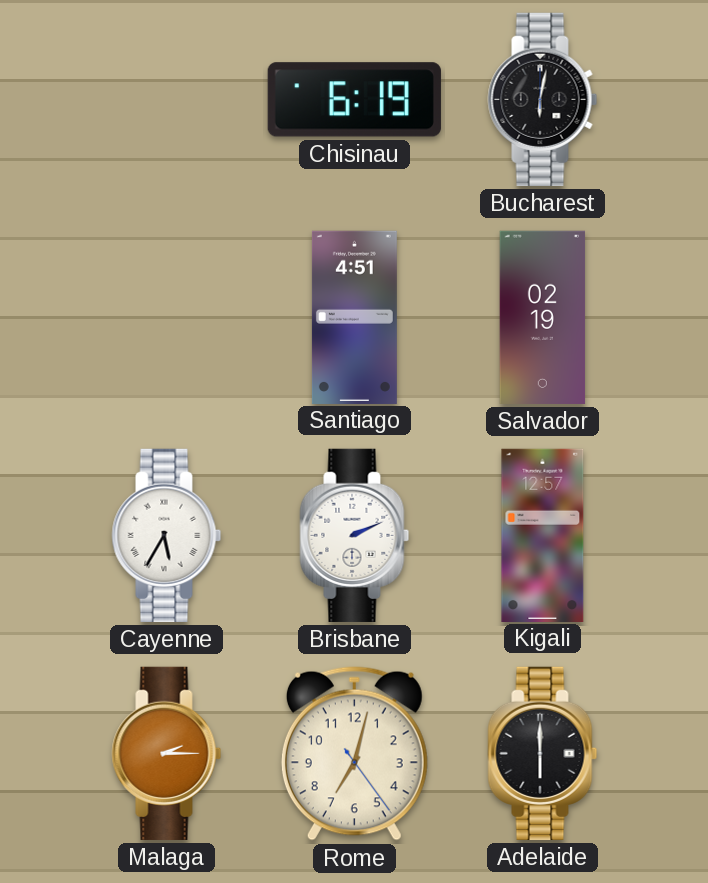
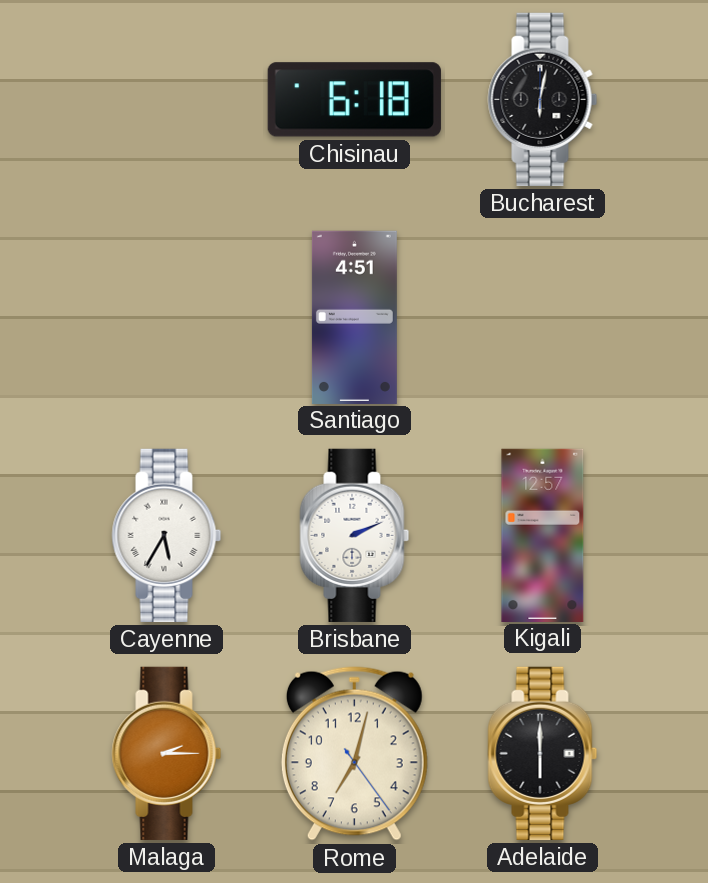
Chisinau: 6:19 -> 6:18 (354, 100)
Salvador: 02:19 -> none (543, 317)
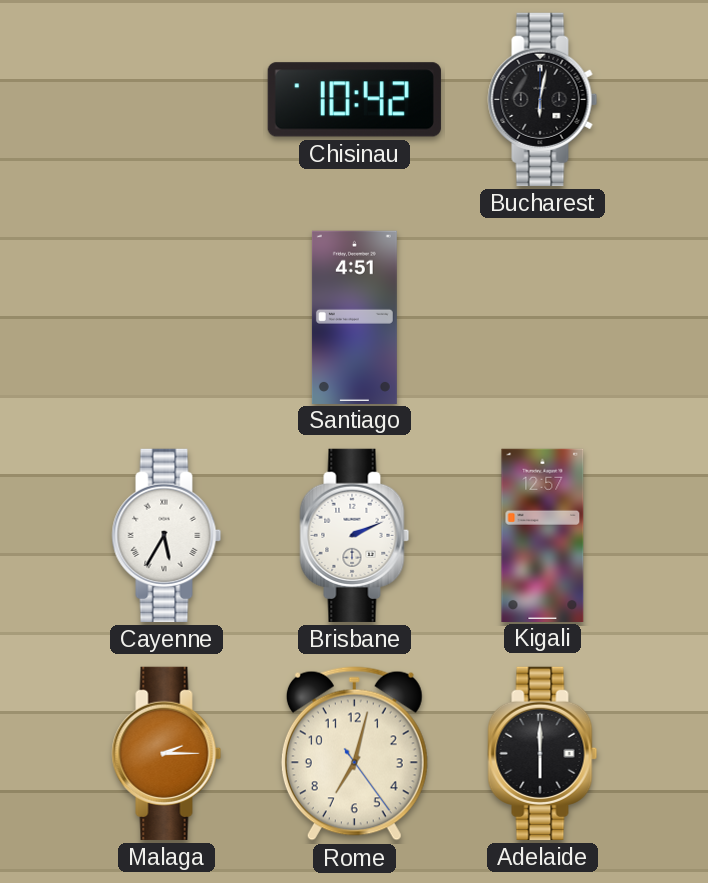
Chisinau: 6:18 -> 10:42 (354, 100)
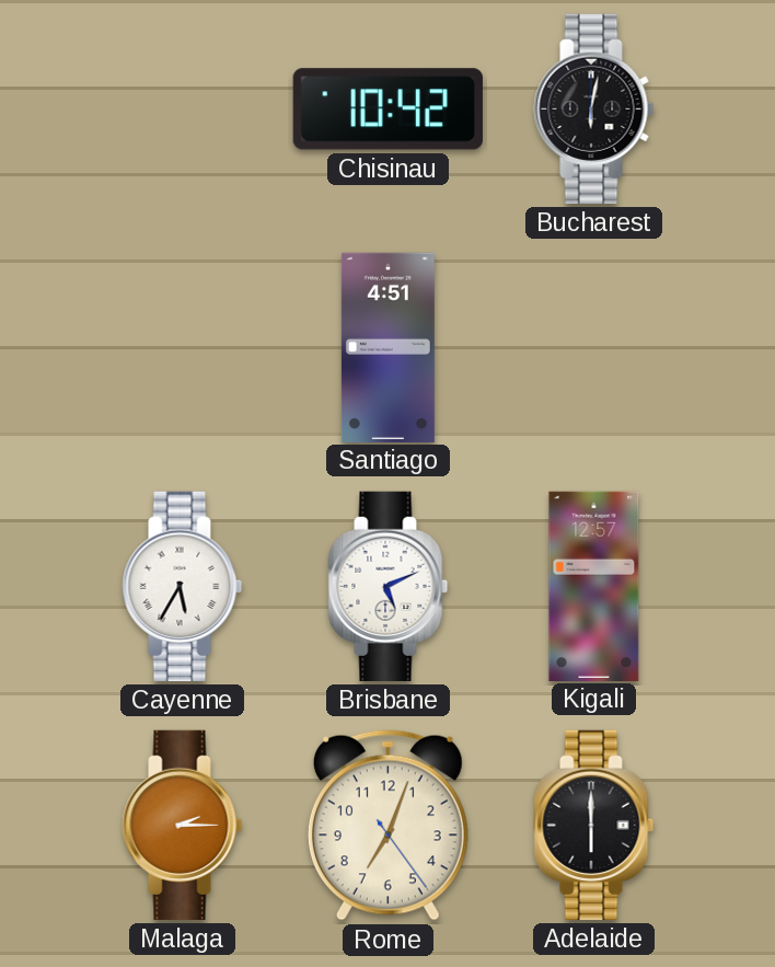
Brisbane: 2:11 -> 5:11 (389, 586)
Rome: 7:02 -> 7:03 (387, 826)
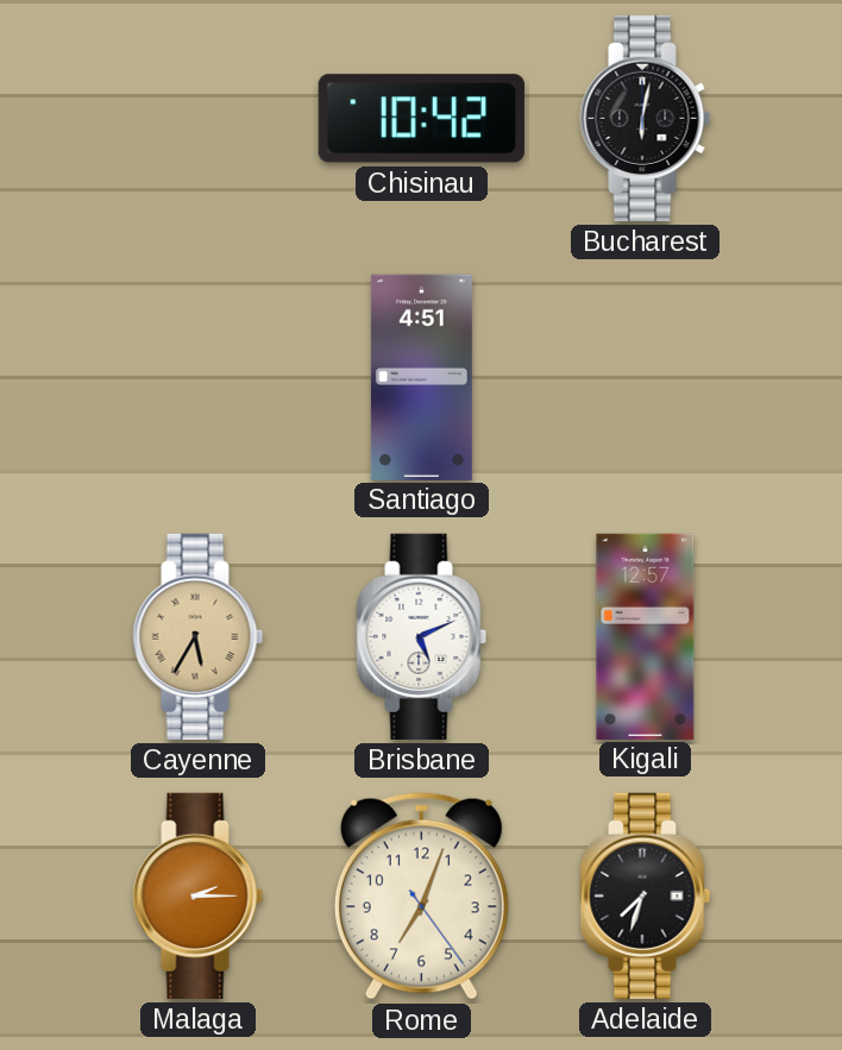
Cayenne dial: white -> champagne (199, 636)
Adelaide: 6:00 -> 7:33 (646, 895)
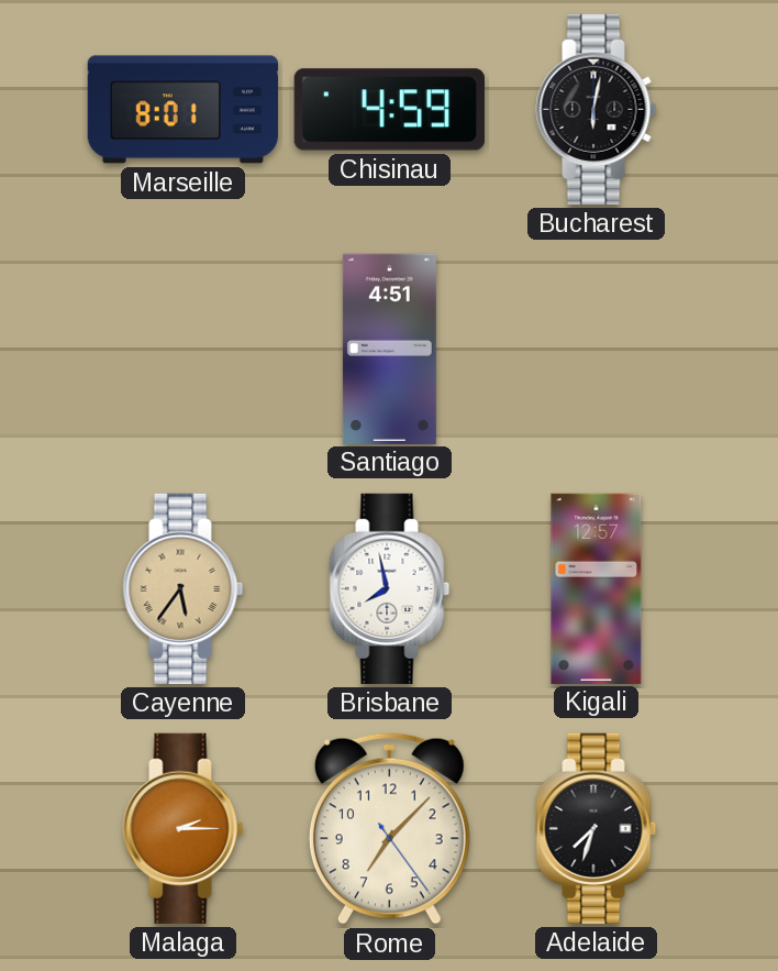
Marseille: none -> 8:01 (182, 110)
Chisinau: 10:42 -> 4:59 (389, 110)
Cayenne: 5:35 -> 5:36 (184, 588)
Brisbane: 5:11 -> 7:58 (390, 588)
Rome: 7:03 -> 7:07 (389, 829)
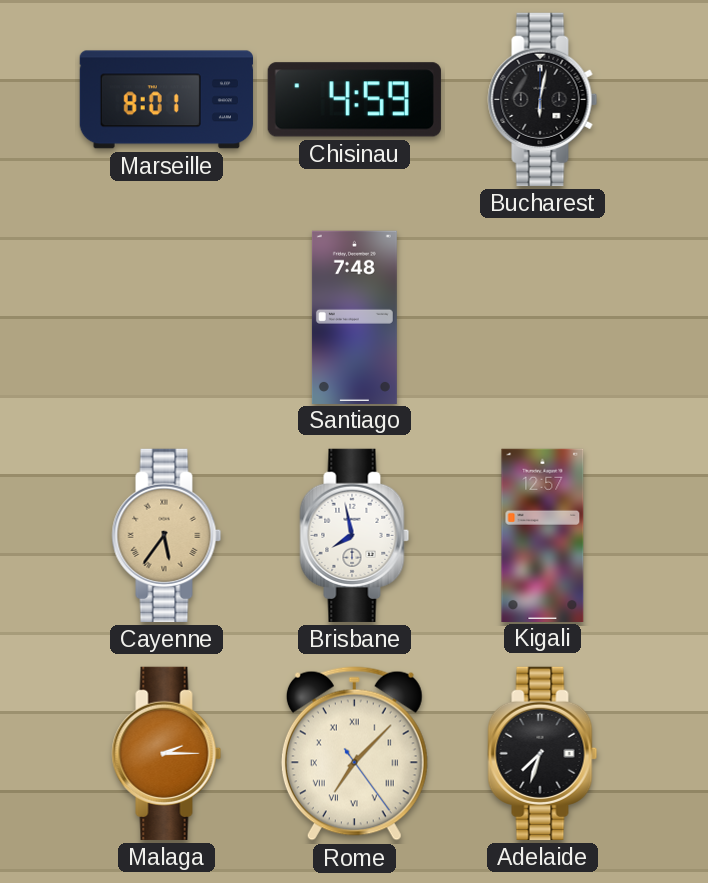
Santiago: 4:51 -> 7:48 (354, 317)
Rome numerals: Arabic -> Roman (354, 754)
